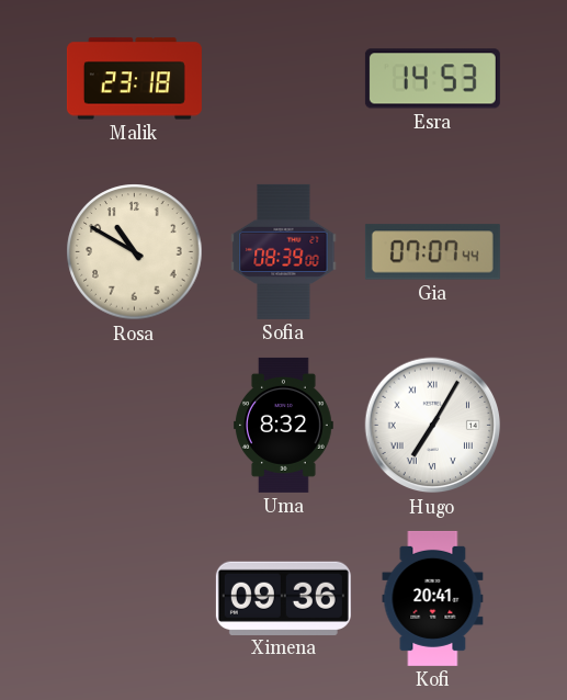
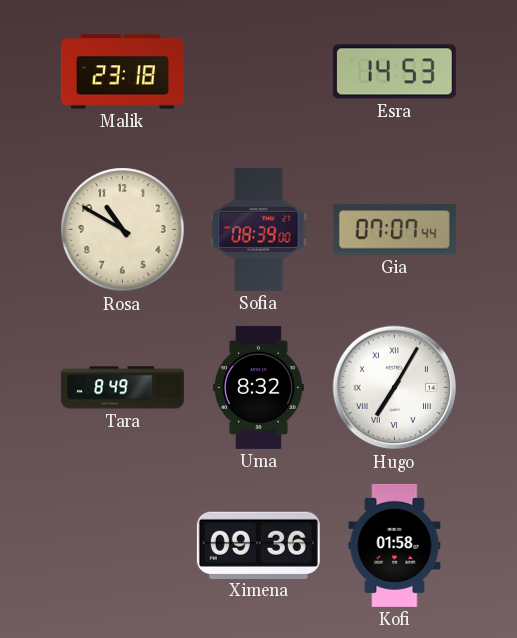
Tara: none -> 8:49 (122, 388)
Kofi: 20:41 -> 01:58 (395, 545)
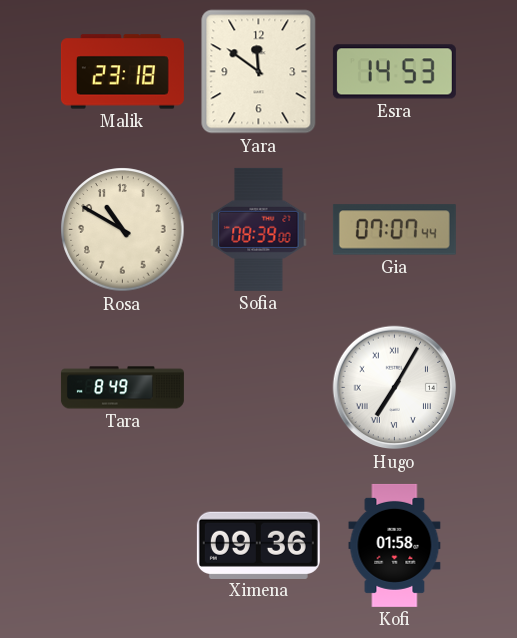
Yara: none -> 11:51 (259, 72)
Uma: 8:32 -> none (258, 387)
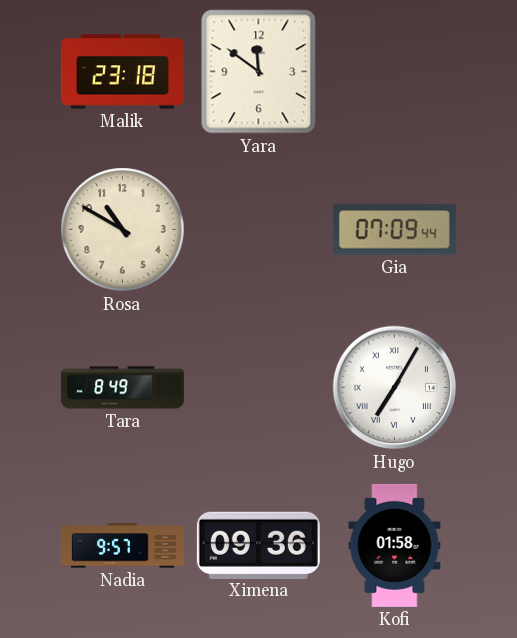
Esra: 14:53 -> none (394, 72)
Sofia: 08:39 -> none (259, 229)
Gia: 07:07 -> 07:09 (394, 230)
Nadia: none -> 9:57 (122, 546)
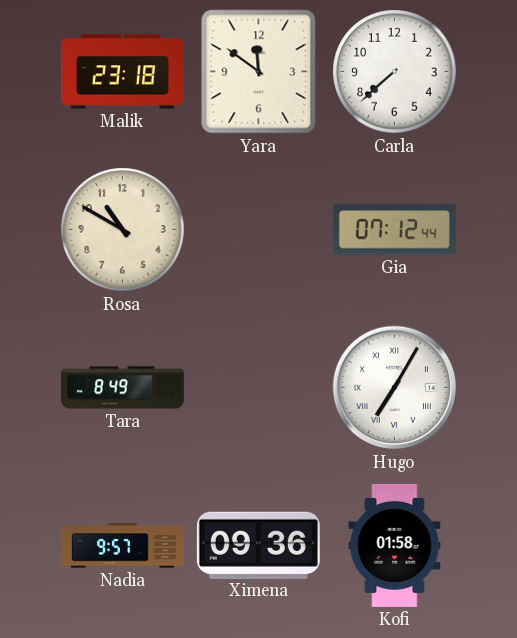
Carla: none -> 7:38 (395, 72)
Gia: 07:09 -> 07:12 (394, 230)
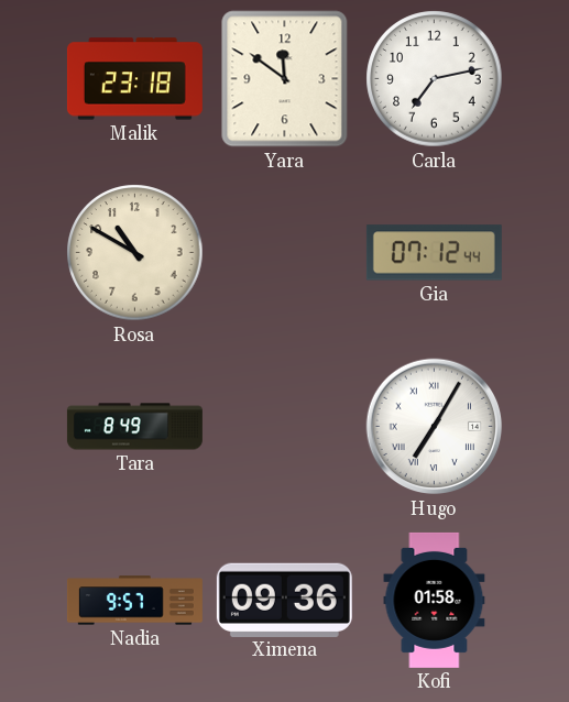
Carla: 7:38 -> 7:13 (435, 79)
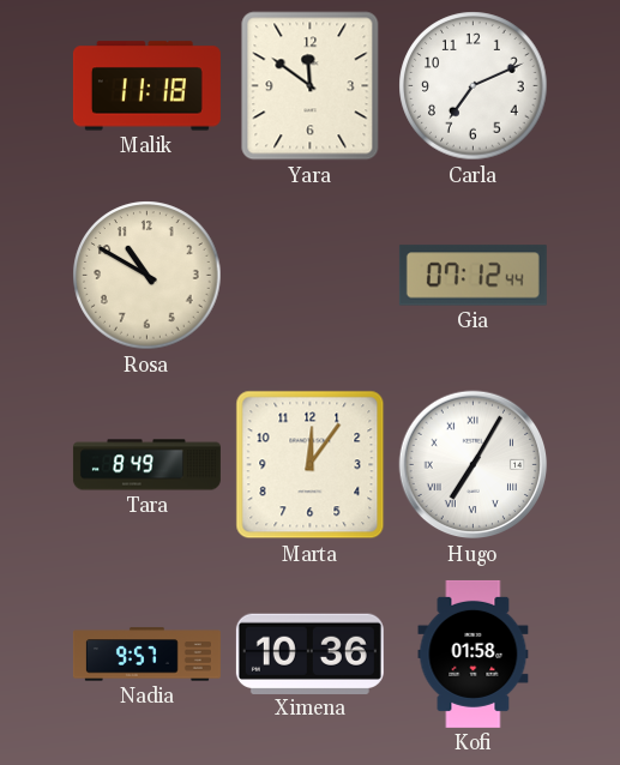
Malik: 23:18 -> 11:18 (146, 86)
Carla: 7:13 -> 7:11 (474, 86)
Marta: none -> 12:06 (311, 465)
Ximena: 09:36 -> 10:36 (309, 653)
